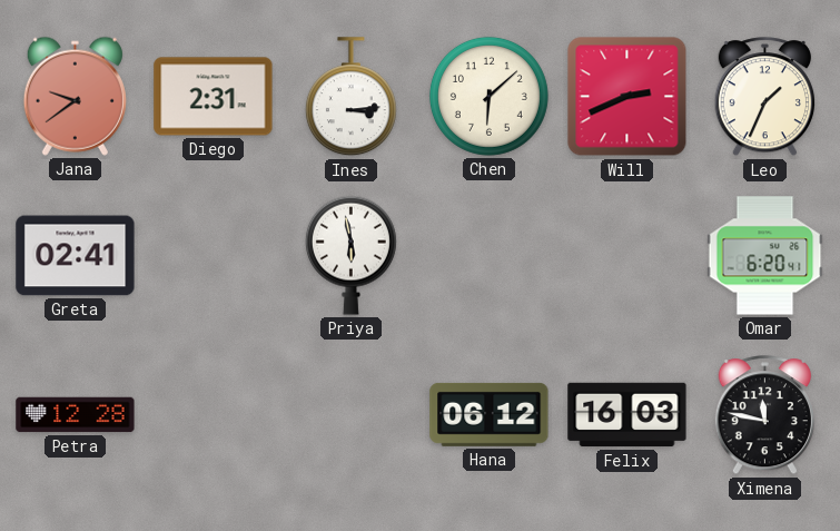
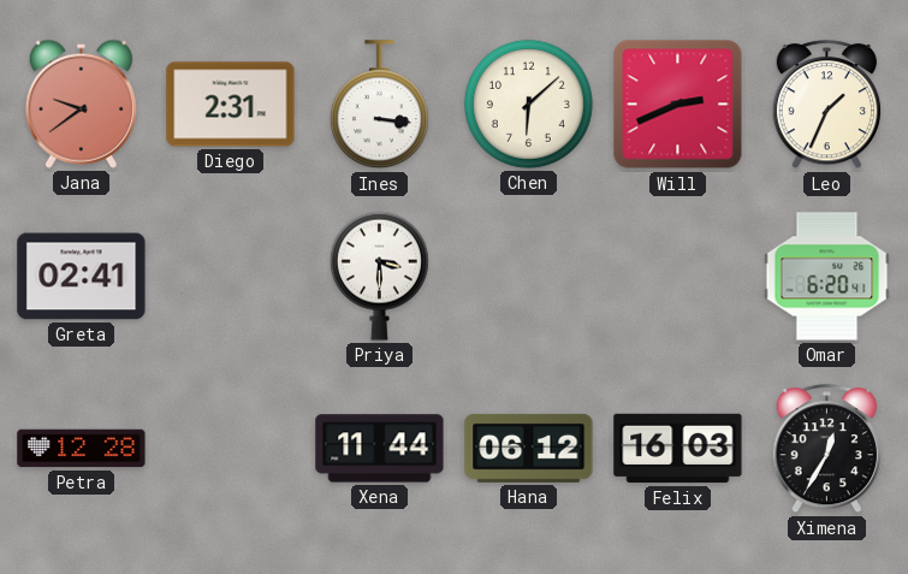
Ines: 3:14 -> 3:16 (379, 105)
Priya: 5:58 -> 3:30 (379, 276)
Xena: none -> 11:44 (380, 449)
Ximena: 11:47 -> 12:35 (826, 449)
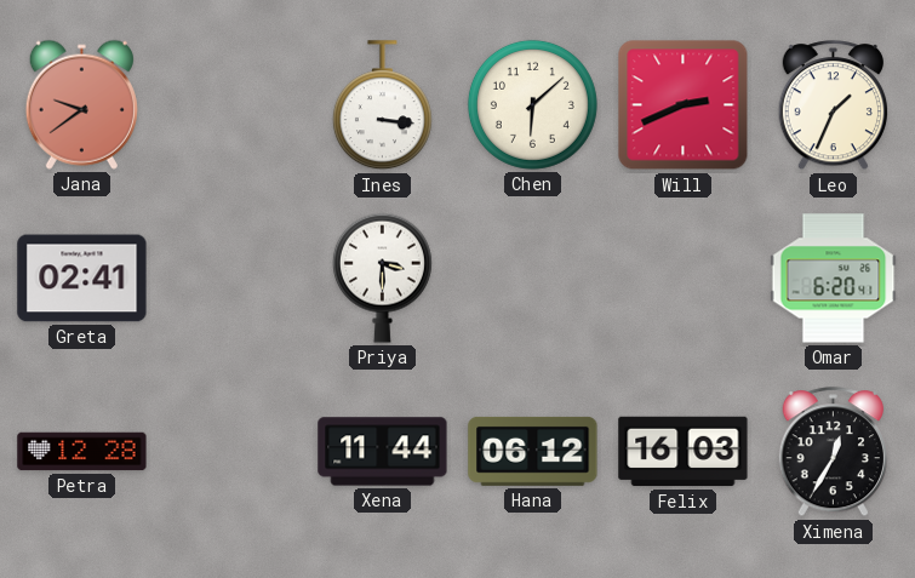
Diego: 2:31 -> none (231, 105)
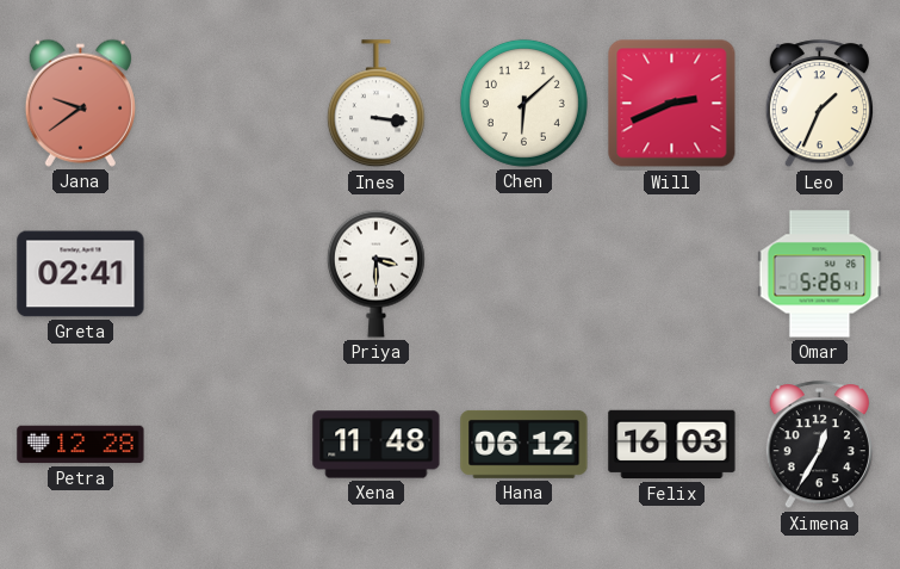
Omar: 6:20 -> 5:26 (820, 274)
Xena: 11:44 -> 11:48 (377, 445)
